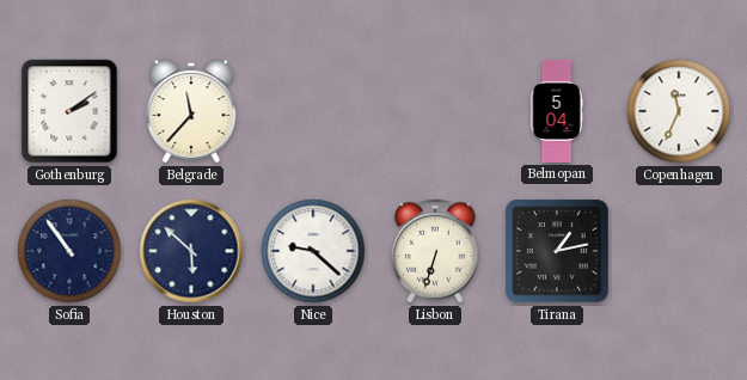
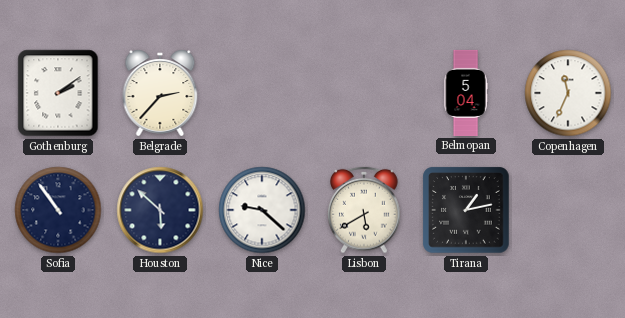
Belgrade: 11:37 -> 2:37 (160, 93)
Lisbon: 6:33 -> 5:40 (364, 210)
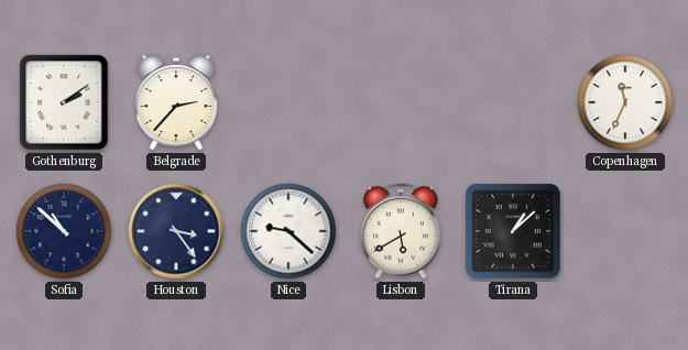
Belmopan: 5:04 -> none (466, 93)
Sofia: 10:54 -> 10:52 (64, 231)
Houston: 5:52 -> 3:24 (176, 231)
Tirana: 1:13 -> 1:08 (513, 231)
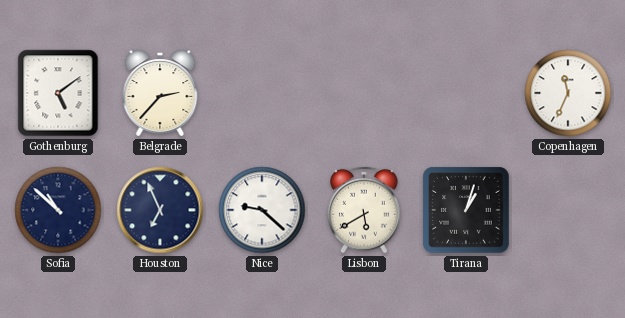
Gothenburg: 2:09 -> 5:09 (58, 93)
Houston: 3:24 -> 6:56 (160, 210)
Tirana: 1:08 -> 1:03 (466, 210)
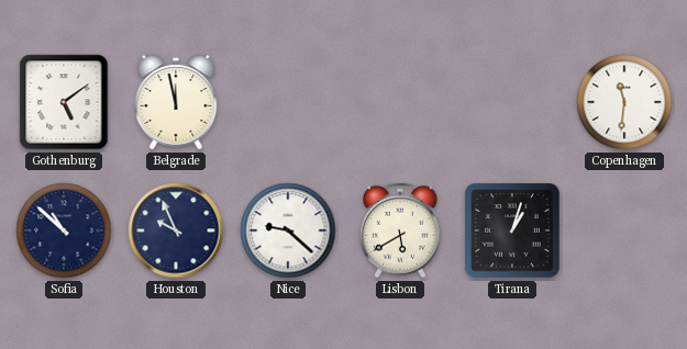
Belgrade: 2:37 -> 11:58 (176, 102)
Copenhagen: 11:34 -> 11:31 (624, 102)
Houston: 6:56 -> 9:56 (176, 230)
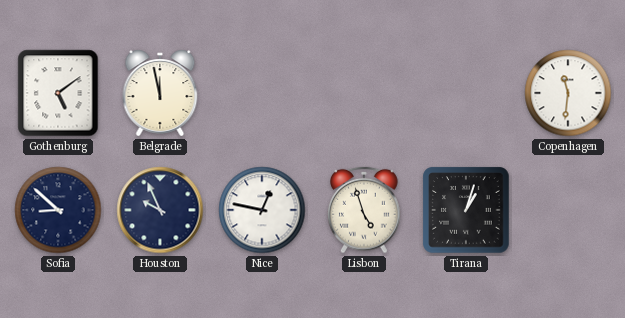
Sofia: 10:52 -> 8:52 (58, 210)
Nice: 9:22 -> 12:47 (262, 210)
Lisbon: 5:40 -> 4:57 (364, 210)
